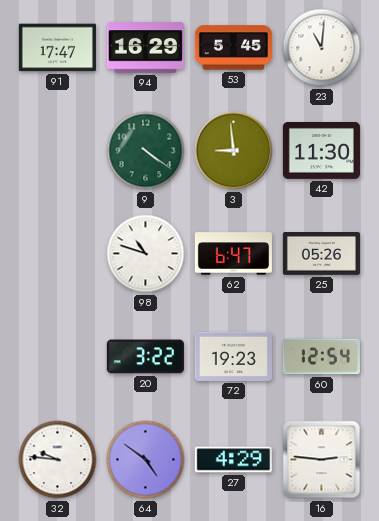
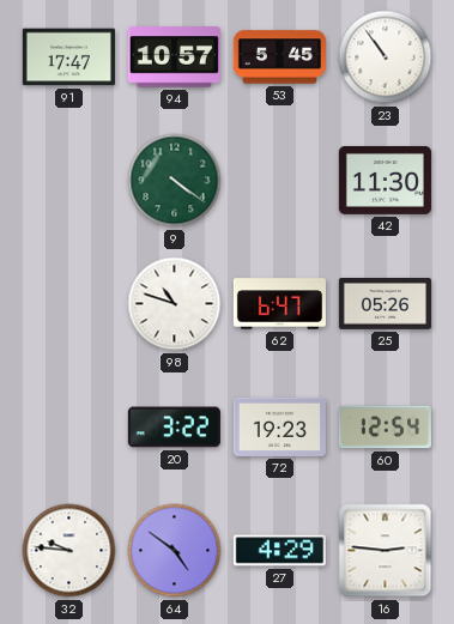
94: 16:29 -> 10:57 (174, 57)
23: 11:01 -> 10:54 (386, 57)
3: 8:59 -> none (234, 151)
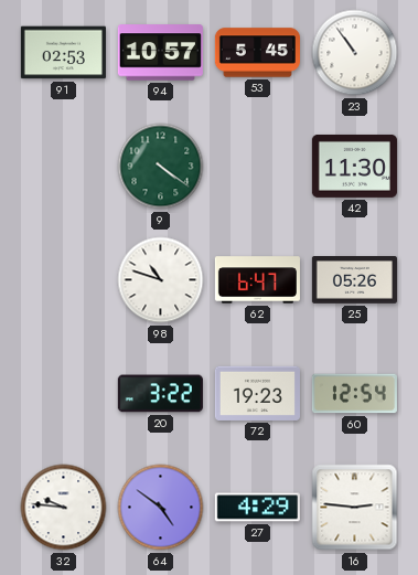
91: 17:47 -> 02:53 (63, 53)
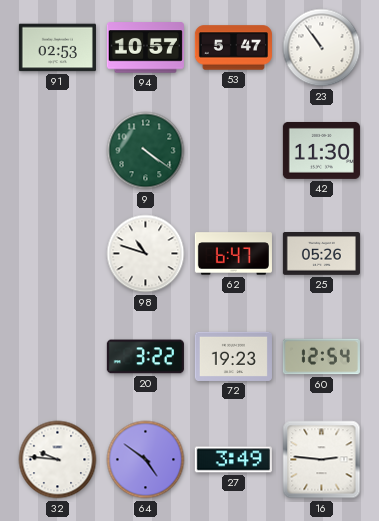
53: 5:45 -> 5:47 (233, 48)
27: 4:29 -> 3:49 (233, 460)
